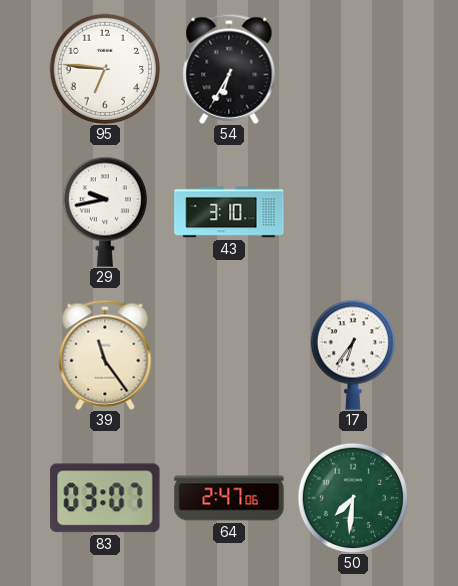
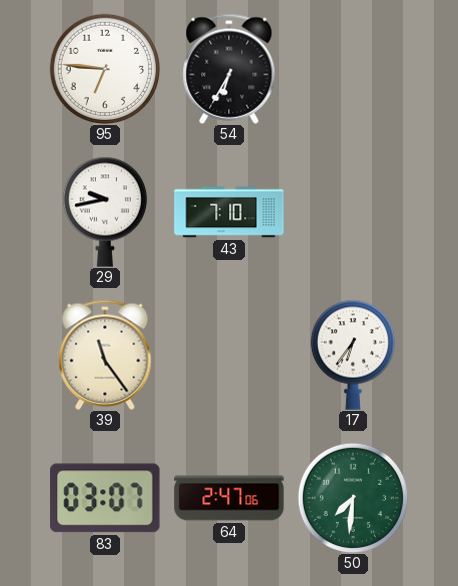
43: 3:10 -> 7:10 (229, 212)
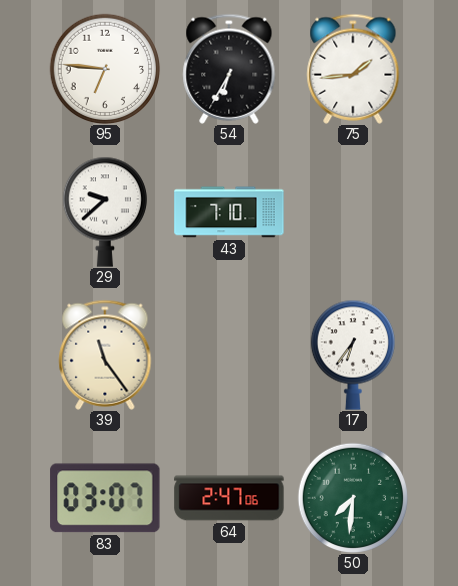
75: none -> 1:44 (353, 69)
29: 9:43 -> 9:38 (104, 212)
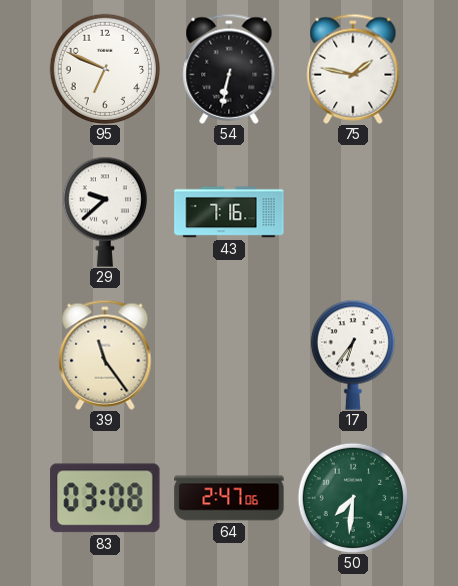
95: 6:46 -> 6:49 (105, 69)
54: 6:35 -> 6:32 (229, 69)
75: 1:44 -> 1:47 (353, 69)
43: 7:10 -> 7:16 (229, 212)
83: 03:07 -> 03:08 (105, 498)
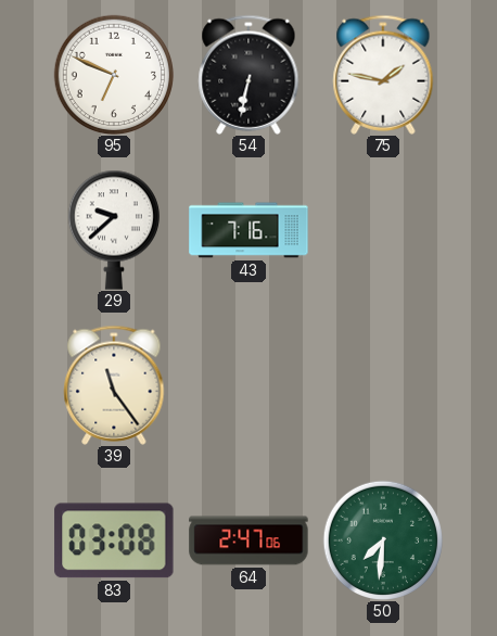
17: 6:36 -> none (352, 355)
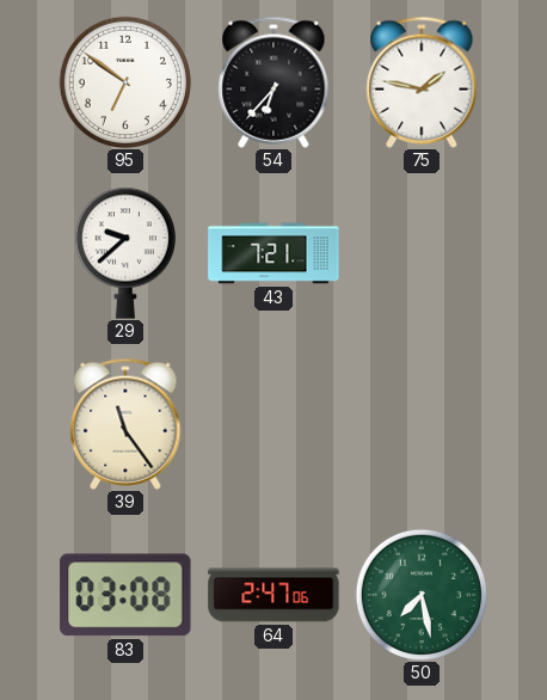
95: 6:49 -> 6:51 (125, 82)
54: 6:32 -> 6:37 (273, 82)
43: 7:16 -> 7:21 (273, 253)
50: 7:31 -> 7:28 (422, 595)
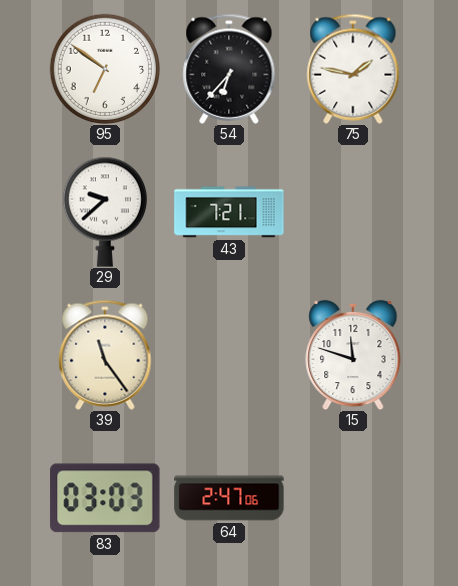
15: none -> 11:48 (353, 355)
83: 03:08 -> 03:03 (105, 498)
50: 7:28 -> none (422, 595)
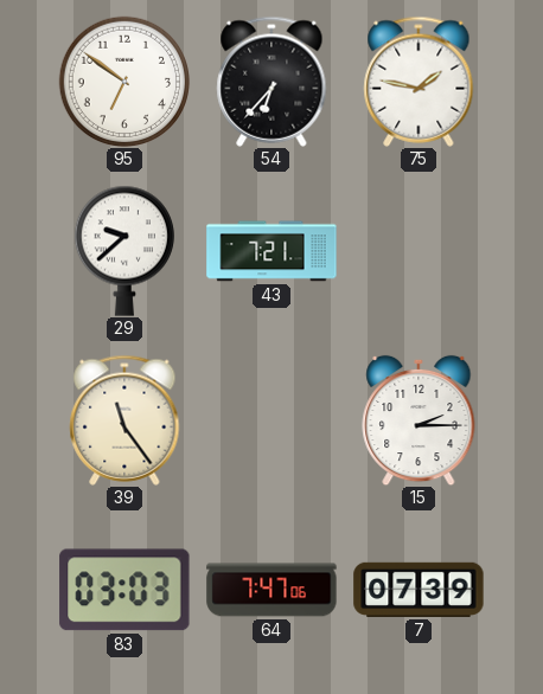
15: 11:48 -> 2:15 (419, 420)
64: 2:47 -> 7:47 (271, 590)
7: none -> 07:39 (419, 590)
